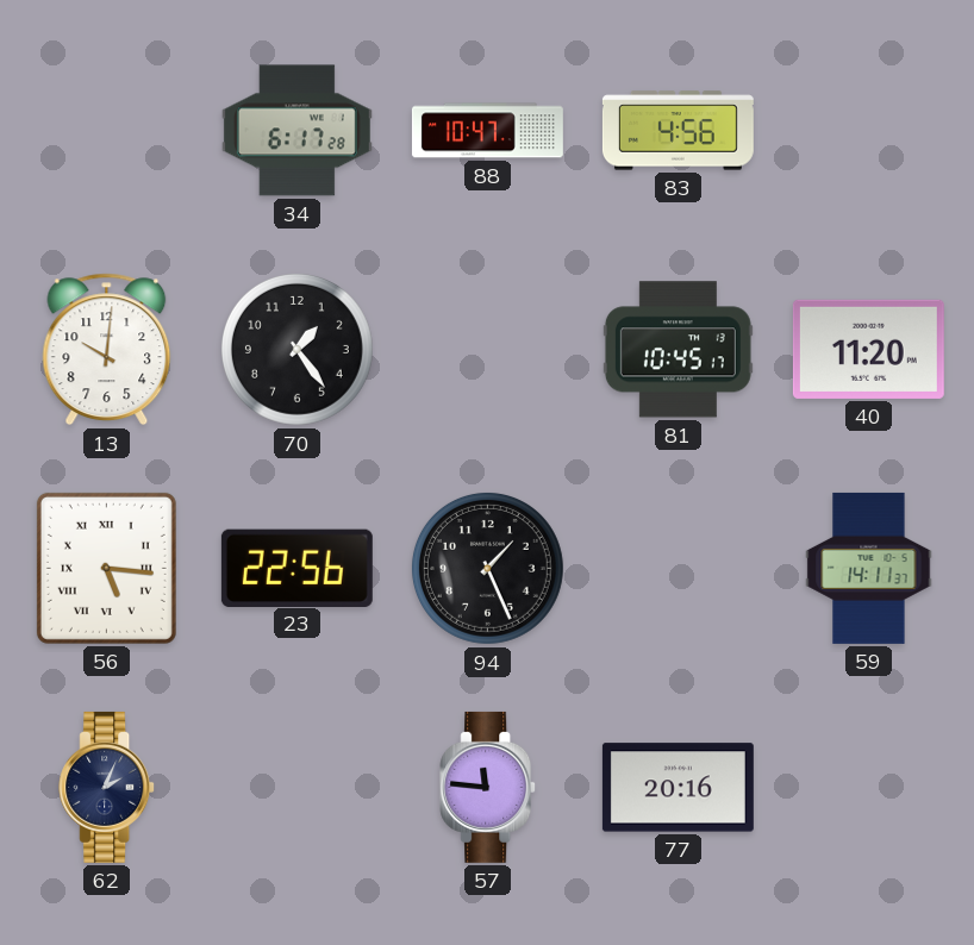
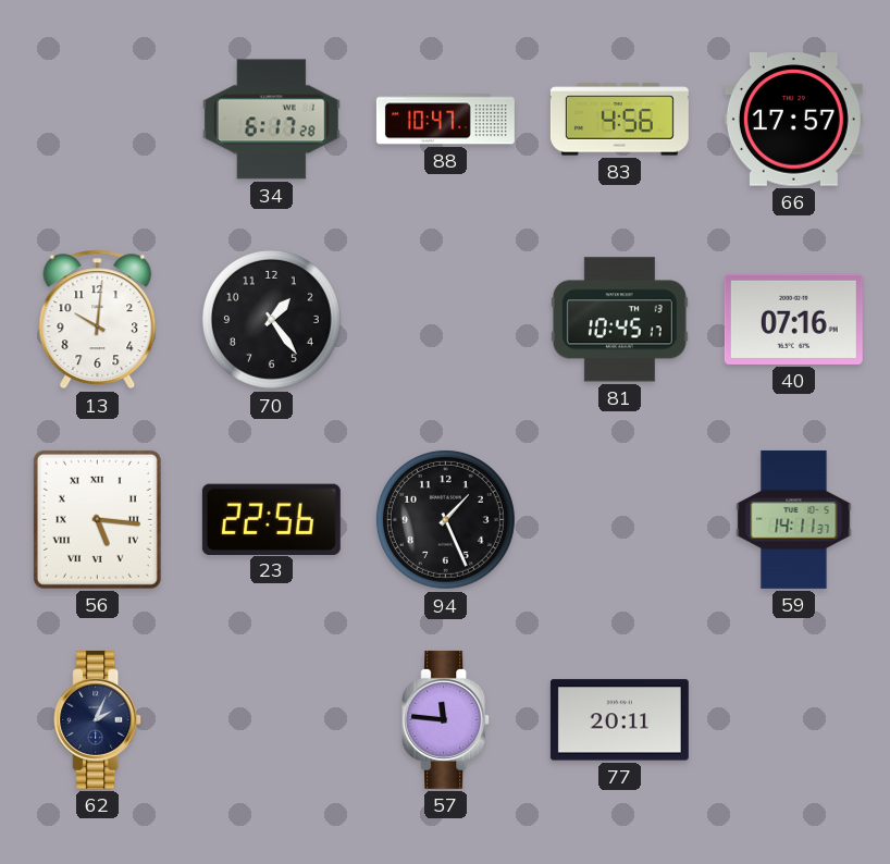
66: none -> 17:57 (793, 120)
40: 11:20 -> 07:16 (793, 319)
77: 20:16 -> 20:11 (619, 720)
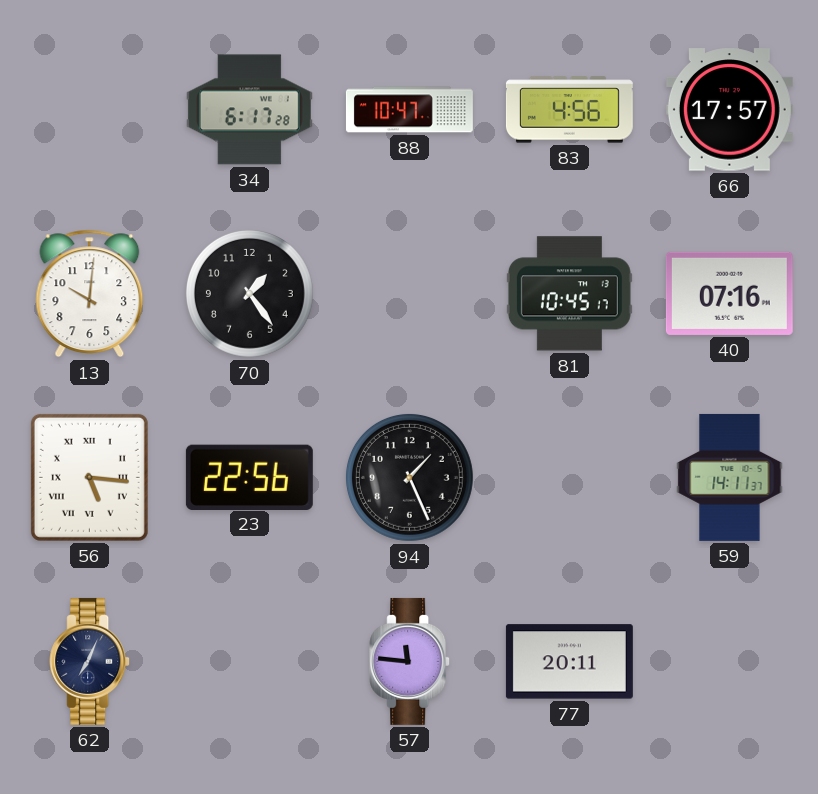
62: 2:04 -> 7:04 (90, 661)
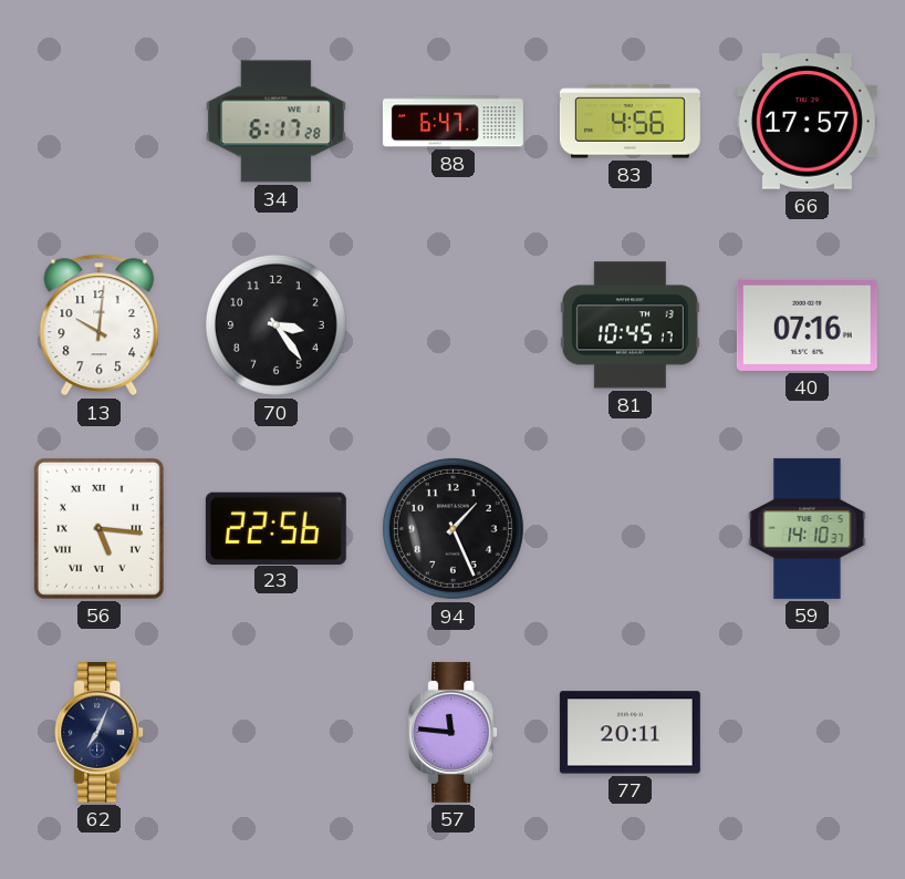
88: 10:47 -> 6:47 (452, 122)
70: 1:24 -> 3:24 (275, 324)
59: 14:11 -> 14:10 (808, 528)
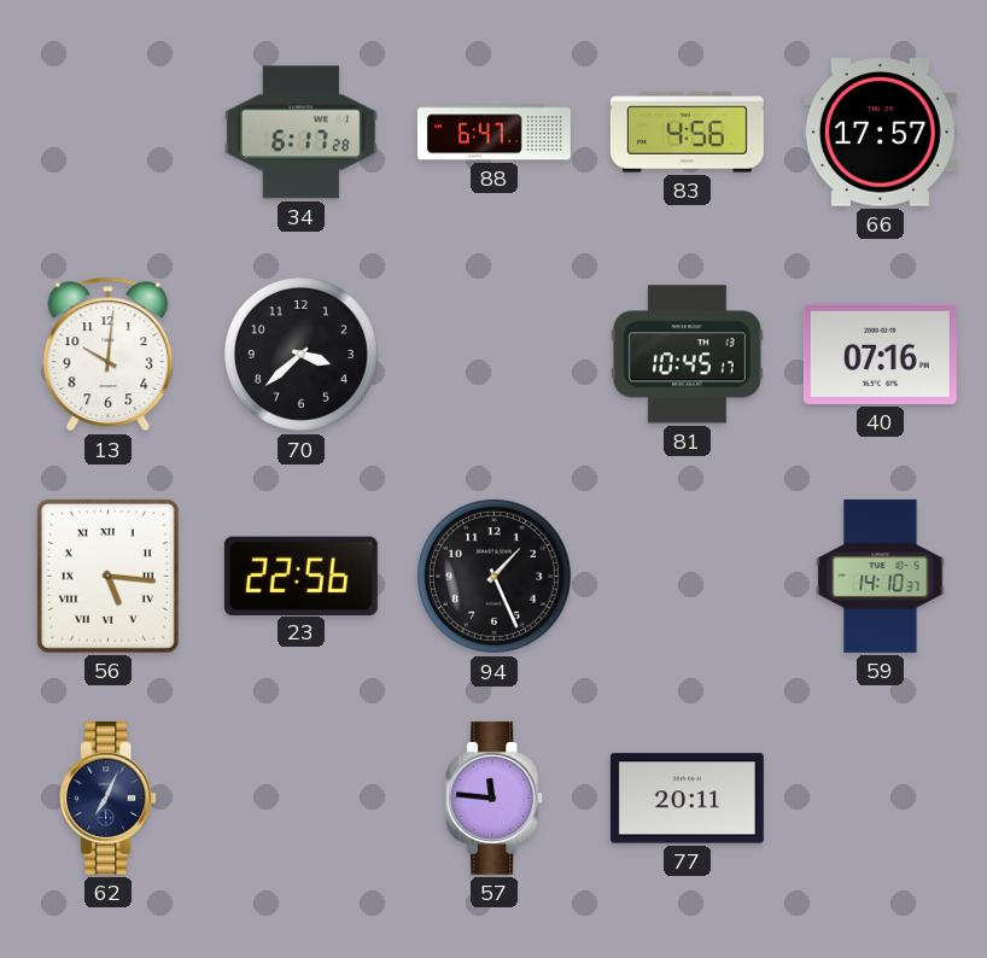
70: 3:24 -> 3:38 (300, 354)
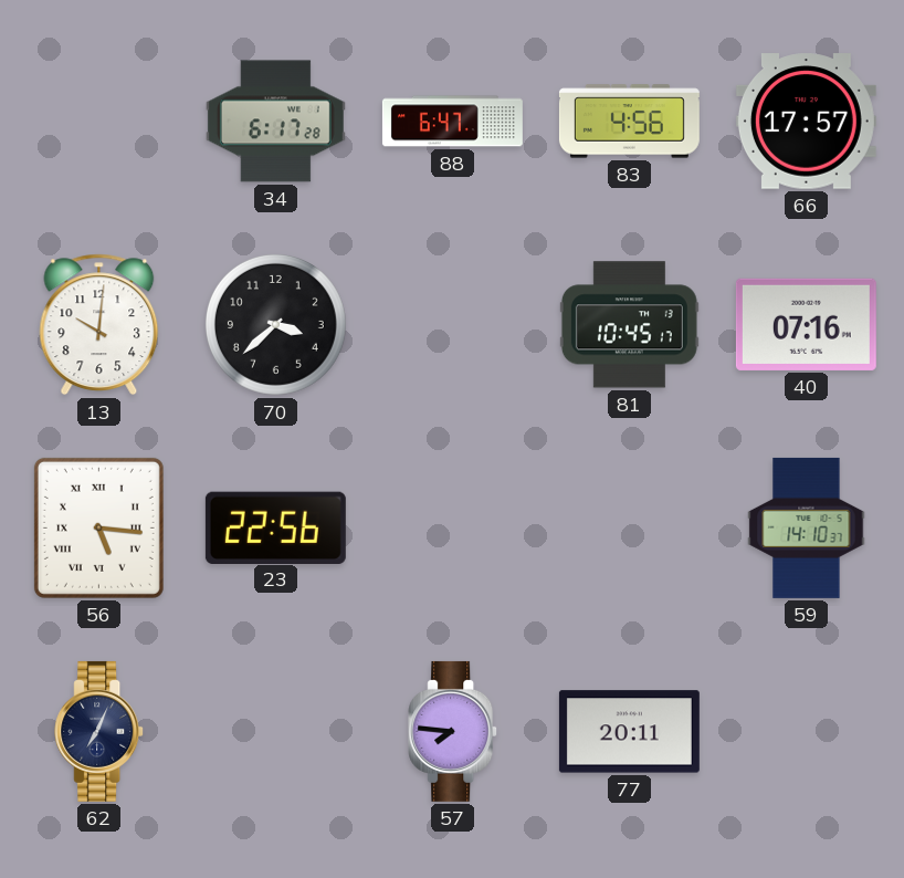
94: 1:26 -> none (493, 576)
57: 11:46 -> 7:46 (453, 731)
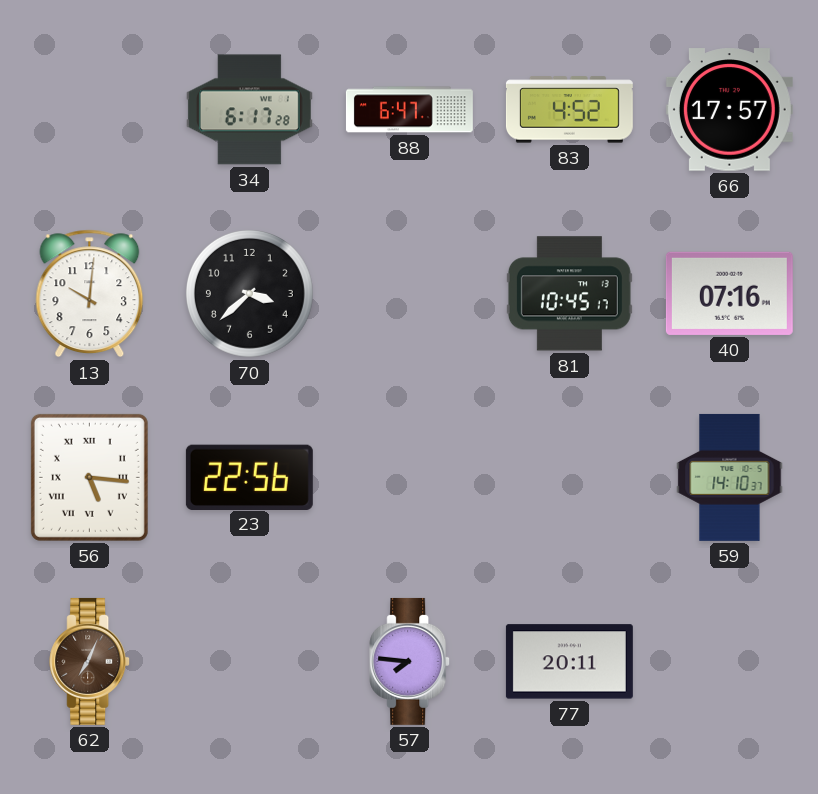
83: 4:56 -> 4:52 (569, 110)
62 dial: navy -> brown (90, 661)
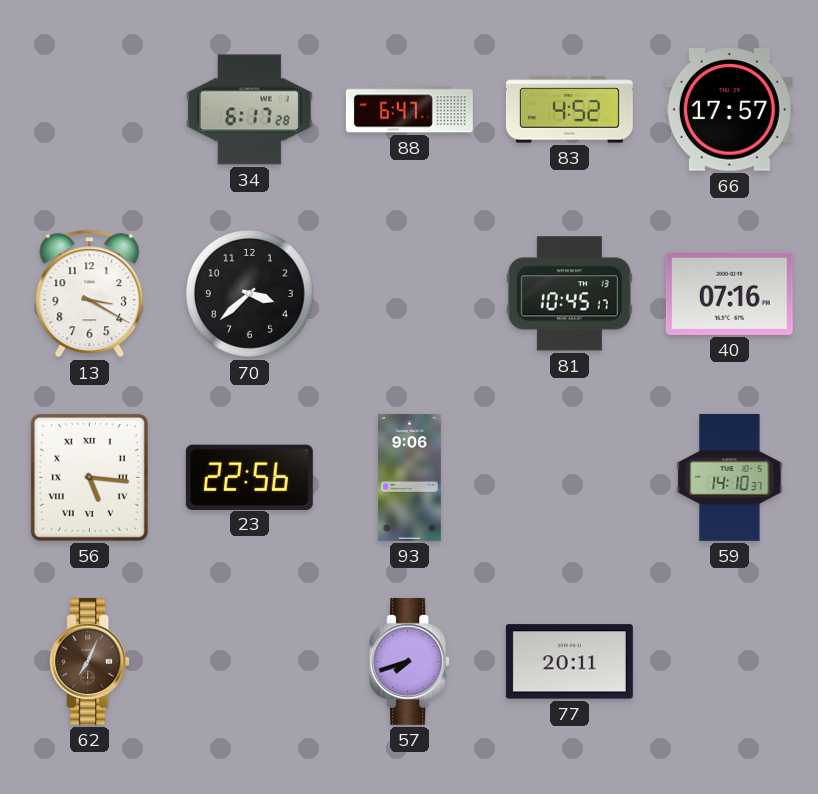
13: 10:01 -> 3:20 (90, 294)
93: none -> 9:06 (410, 477)
57: 7:46 -> 7:42 (410, 661)
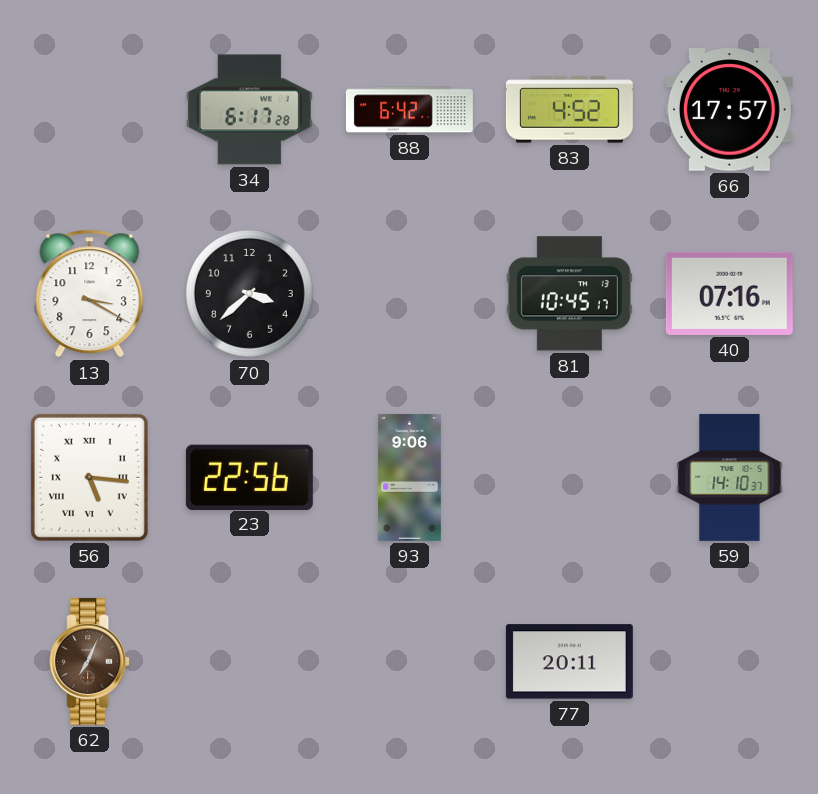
88: 6:47 -> 6:42 (409, 110)
57: 7:42 -> none (410, 661)
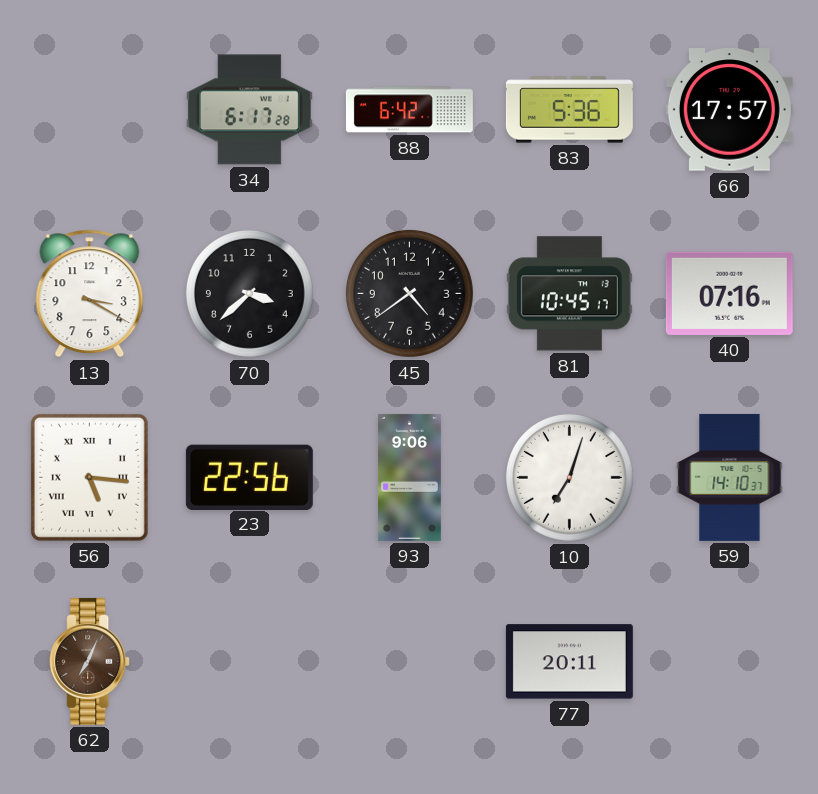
83: 4:52 -> 5:36 (569, 110)
45: none -> 4:39 (409, 293)
10: none -> 7:03 (569, 477)
